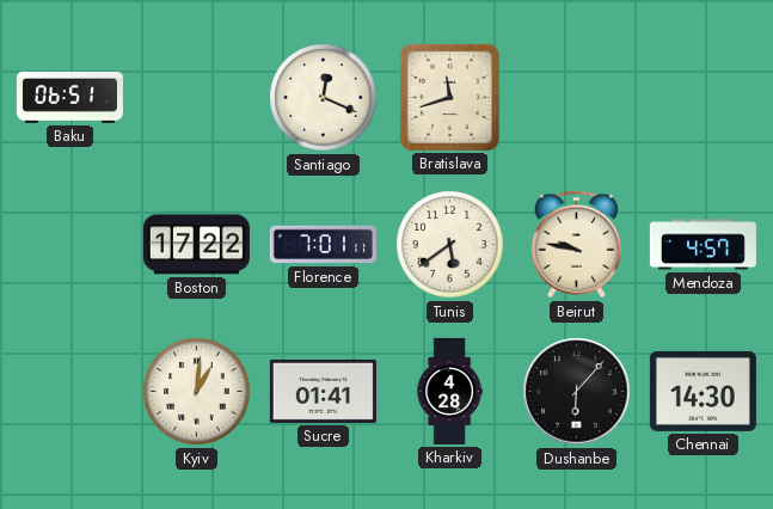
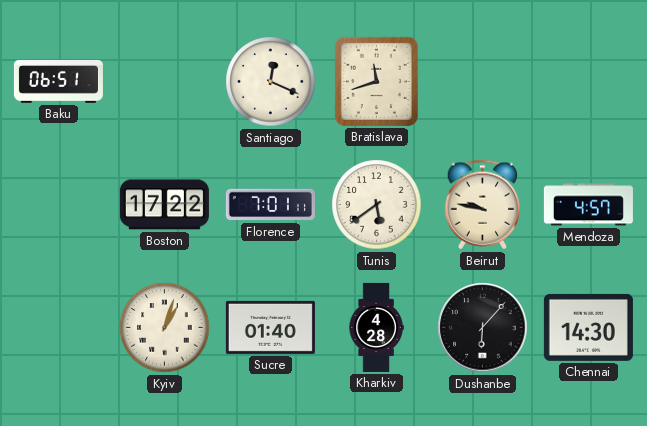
Kyiv: 1:01 -> 1:03 (165, 328)
Sucre: 01:41 -> 01:40 (270, 327)
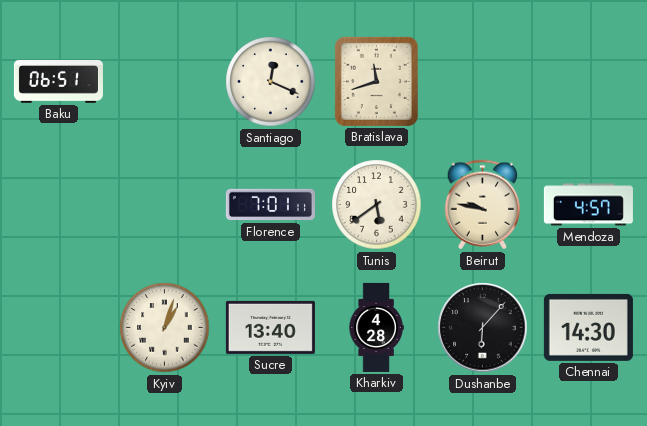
Boston: 17:22 -> none (164, 205)
Sucre: 01:40 -> 13:40 (270, 327)
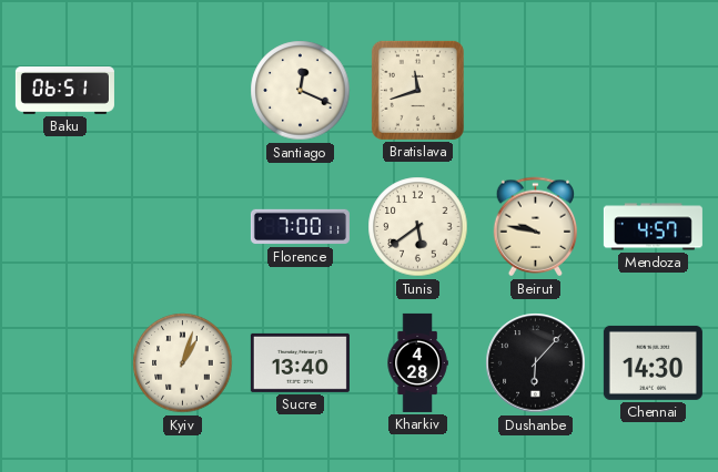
Florence: 7:01 -> 7:00 (300, 227)
